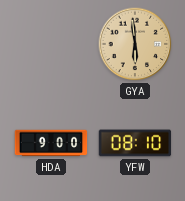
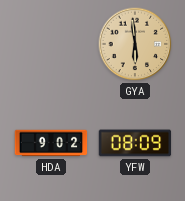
HDA: 9:00 -> 9:02 (51, 143)
YFW: 08:10 -> 08:09 (135, 143)
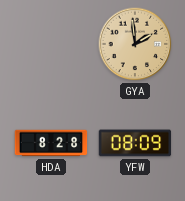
GYA: 5:59 -> 1:59 (135, 44)
HDA: 9:02 -> 8:28 (51, 143)
